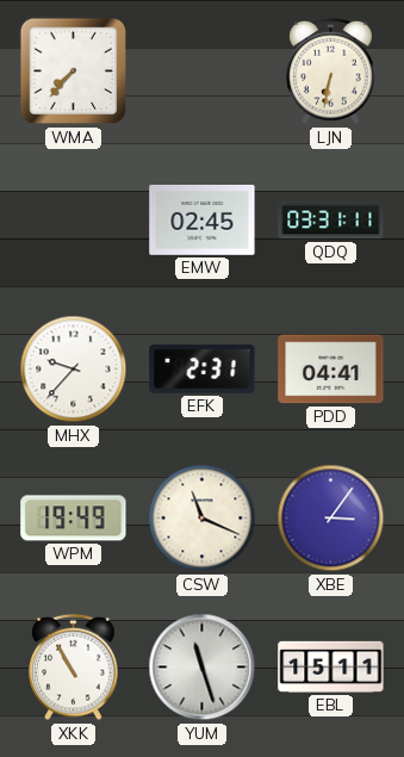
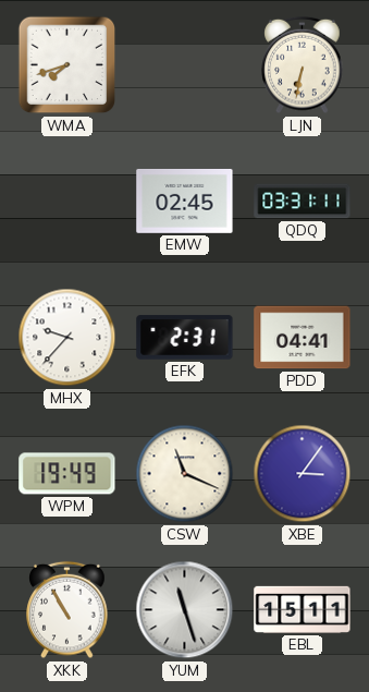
WMA: 7:37 -> 7:42 (67, 65)
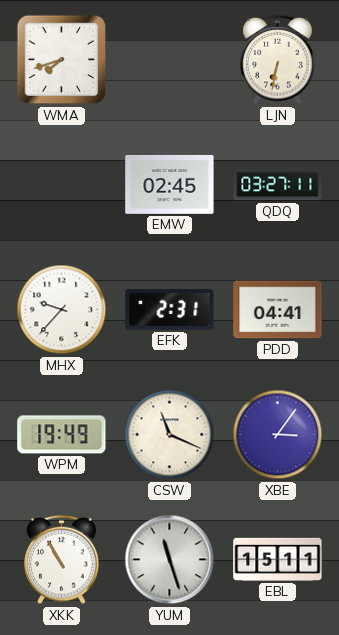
QDQ: 03:31 -> 03:27 (278, 185)
